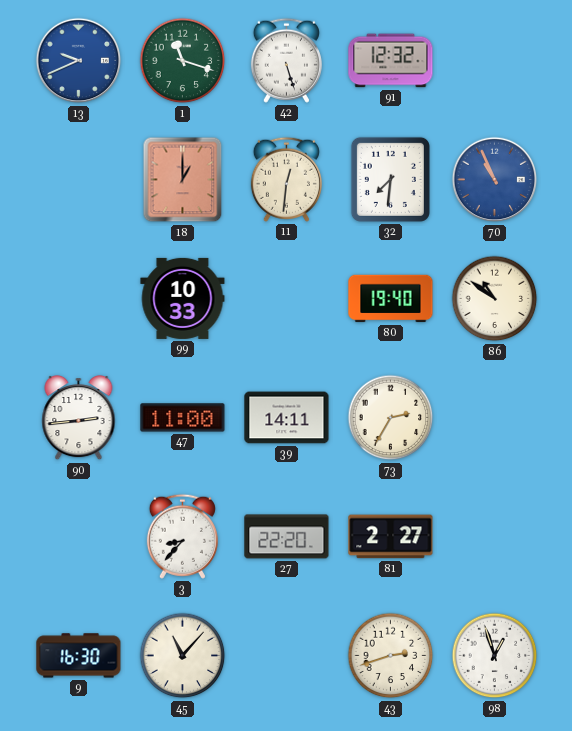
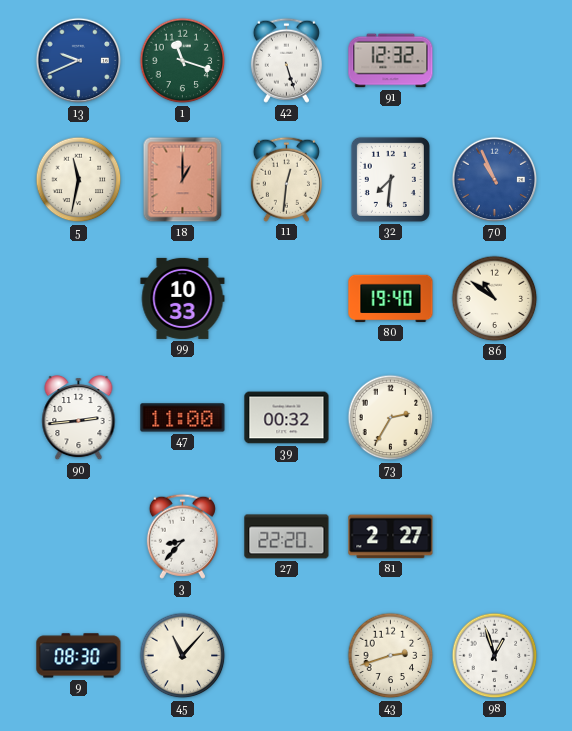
5: none -> 11:32 (79, 180)
39: 14:11 -> 00:32 (287, 418)
9: 16:30 -> 08:30 (79, 656)
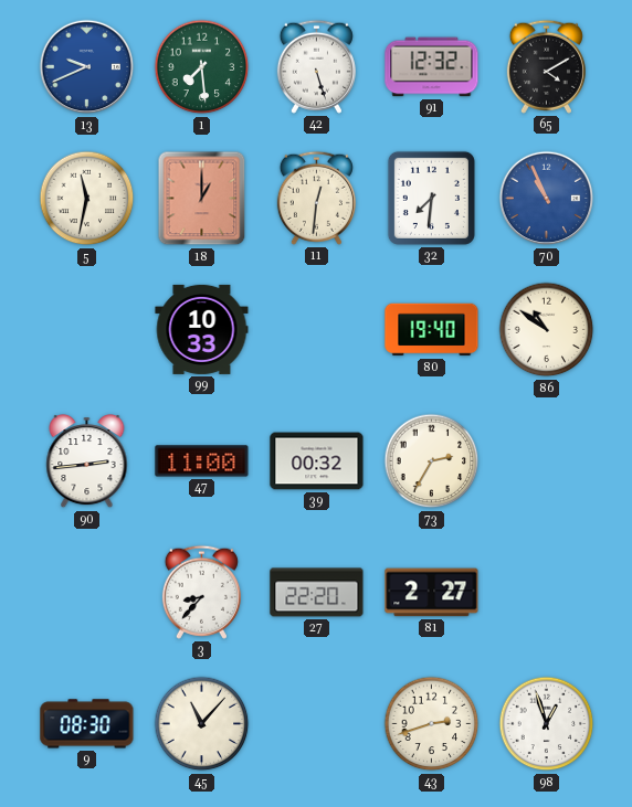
1: 11:18 -> 7:29 (202, 67)
65: none -> 4:10 (546, 66)
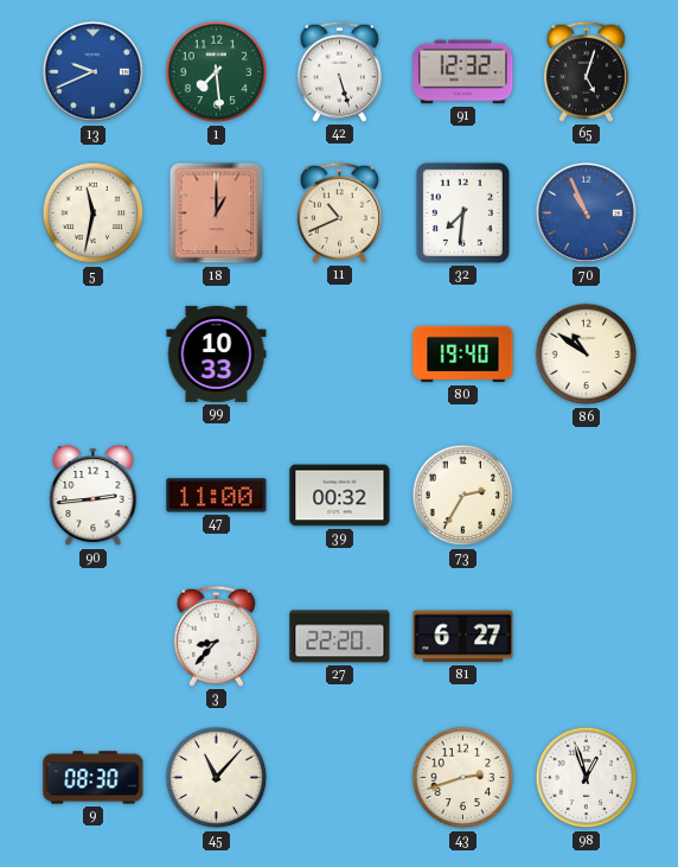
65: 4:10 -> 5:03 (586, 71)
11: 12:31 -> 10:41 (339, 212)
81: 2:27 -> 6:27 (463, 637)
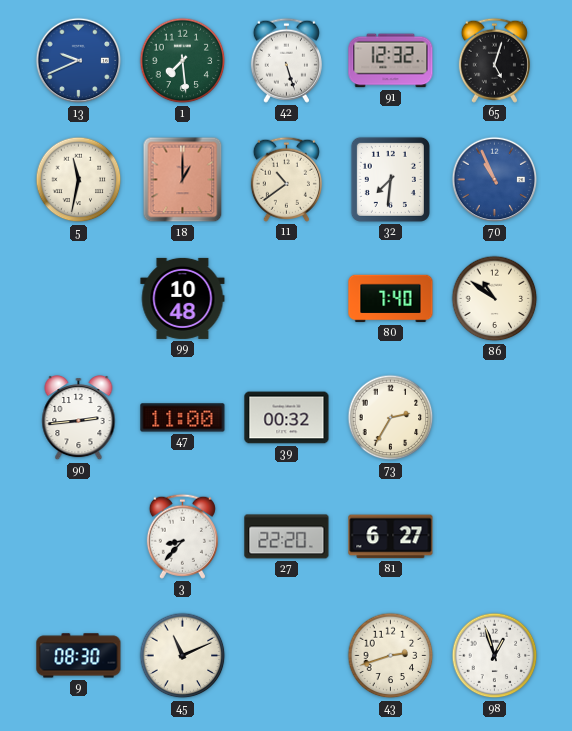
11: 10:41 -> 10:39 (286, 179)
99: 10:33 -> 10:48 (183, 298)
80: 19:40 -> 7:40 (391, 299)
45: 11:07 -> 11:11 (183, 656)
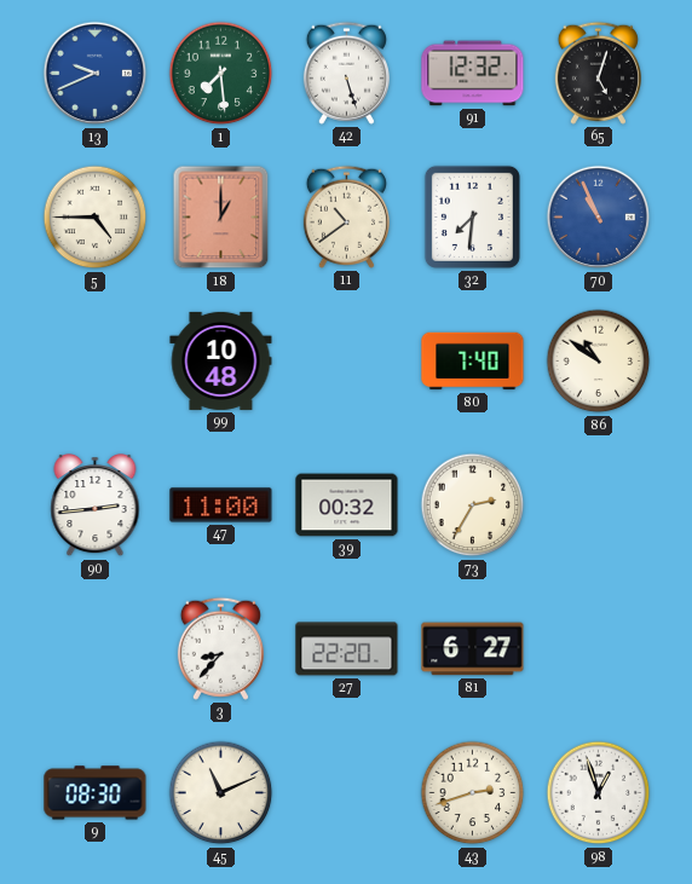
5: 11:32 -> 4:45 (96, 218)
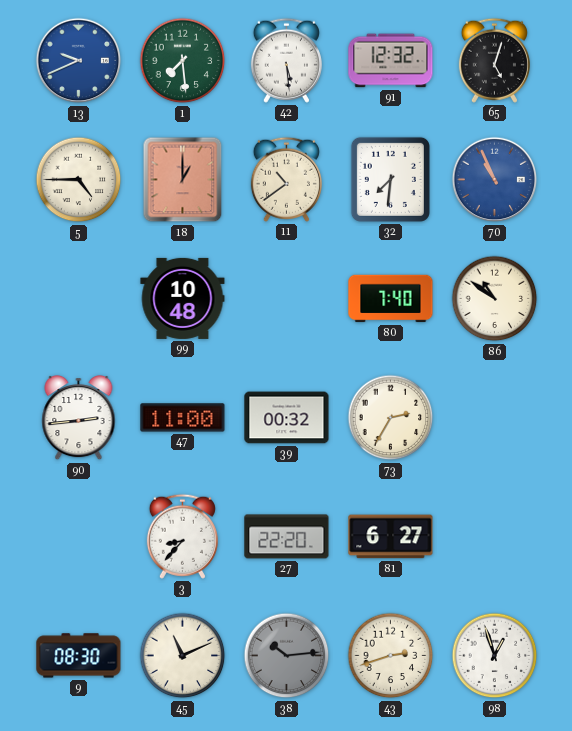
42: 5:27 -> 5:29 (286, 60)
38: none -> 10:14 (287, 656)
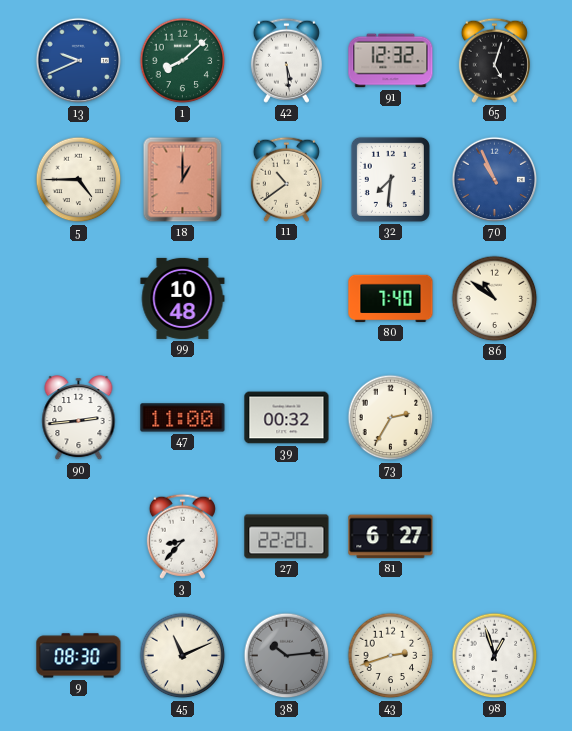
1: 7:29 -> 8:08 (183, 61)
